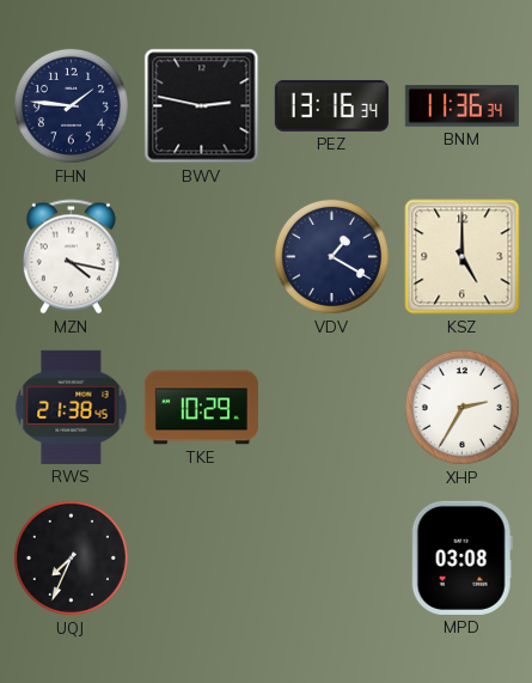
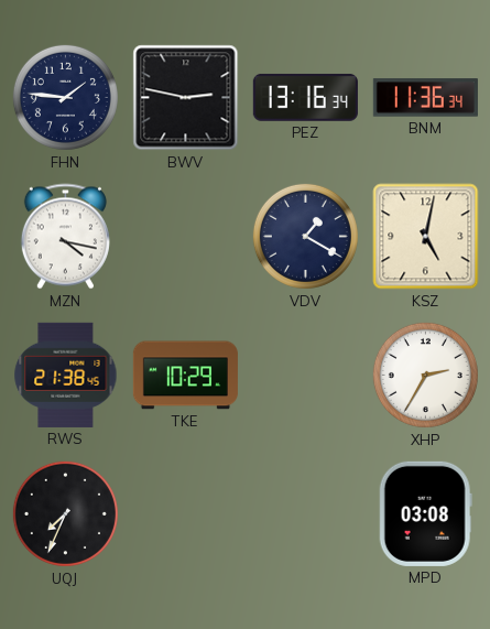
KSZ: 5:00 -> 5:02 (426, 237)
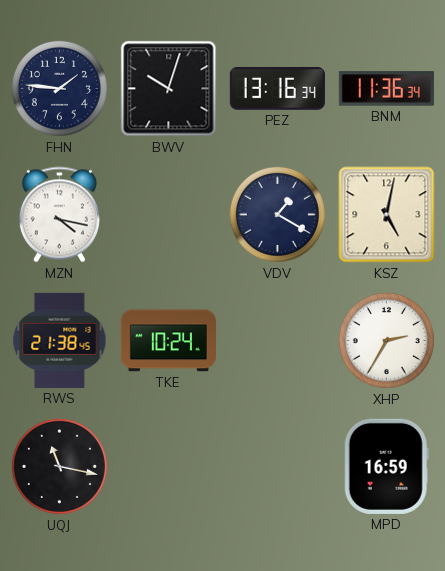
BWV: 2:47 -> 10:03 (169, 89)
TKE: 10:29 -> 10:24 (168, 341)
UQJ: 7:34 -> 11:17 (59, 466)
MPD: 03:08 -> 16:59 (386, 466)
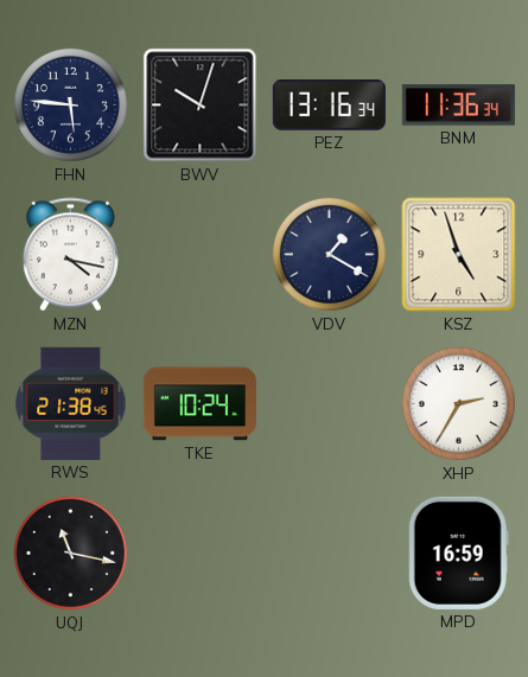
FHN: 1:46 -> 5:46 (70, 104)
KSZ: 5:02 -> 4:57 (459, 255)
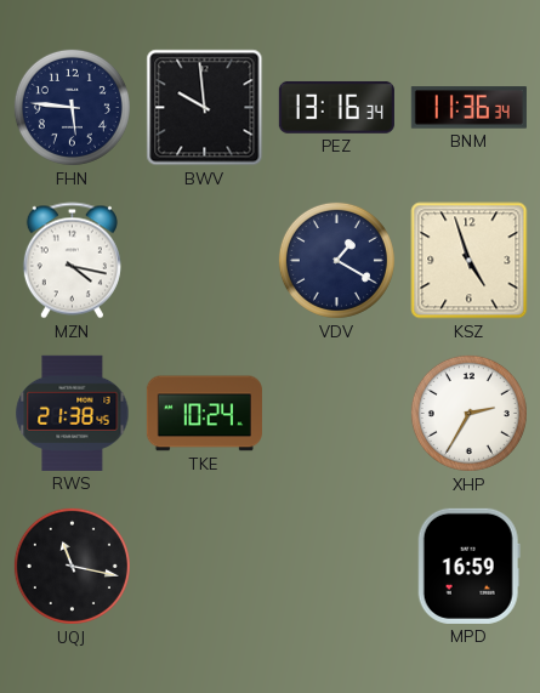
BWV: 10:03 -> 9:59 (205, 108)
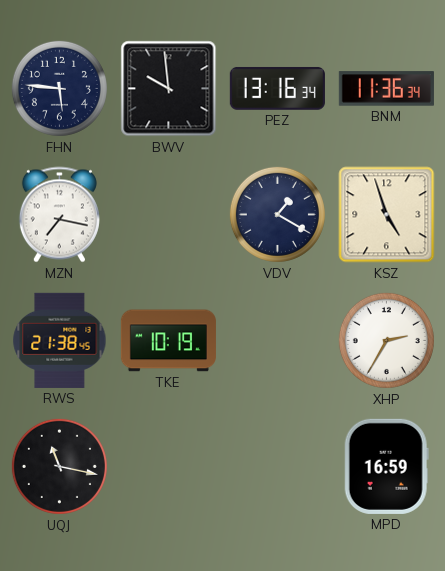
MZN: 4:17 -> 7:17 (59, 215)
TKE: 10:24 -> 10:19 (168, 341)
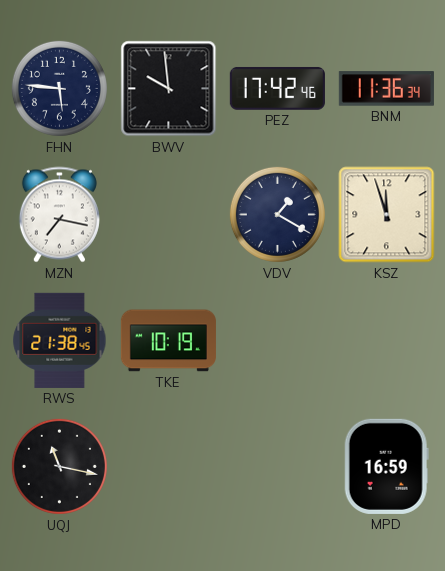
PEZ: 13:16 -> 17:42 (277, 88)
KSZ: 4:57 -> 11:57 (387, 215)
XHP: 2:35 -> none (386, 340)
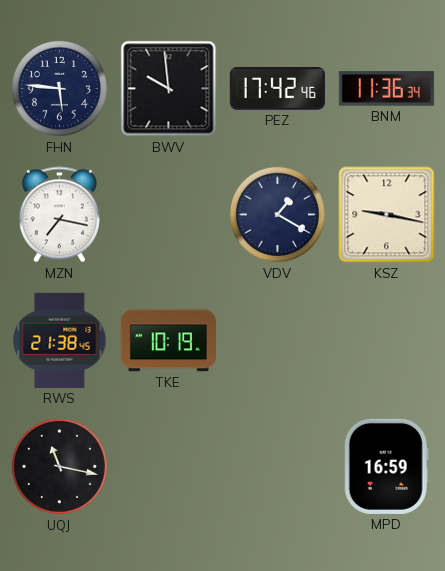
KSZ: 11:57 -> 9:17 (387, 215)
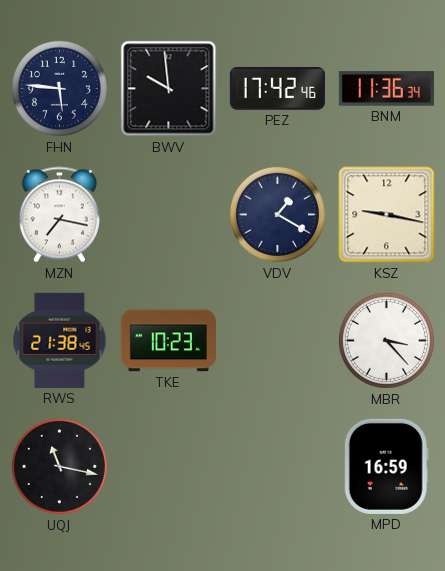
TKE: 10:19 -> 10:23 (168, 341)
MBR: none -> 3:23 (386, 340)
